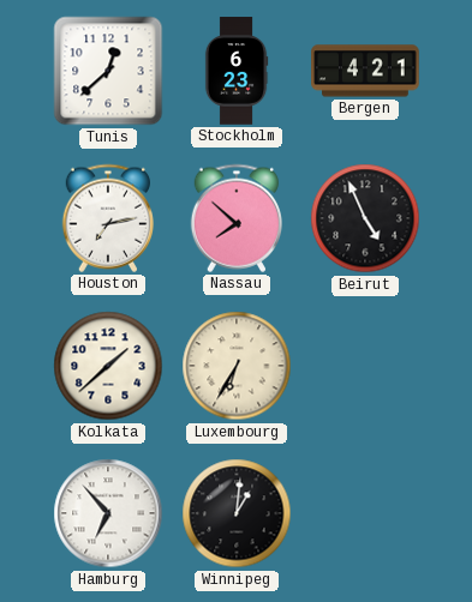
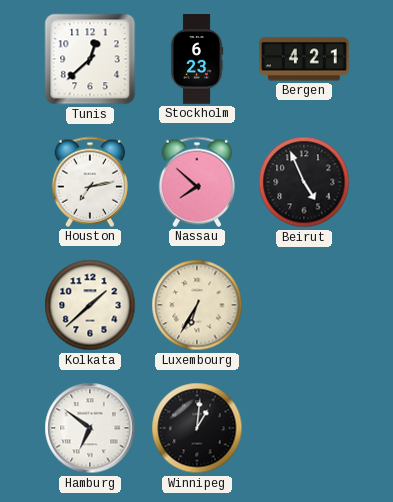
Hamburg: 6:53 -> 6:51 (90, 428)
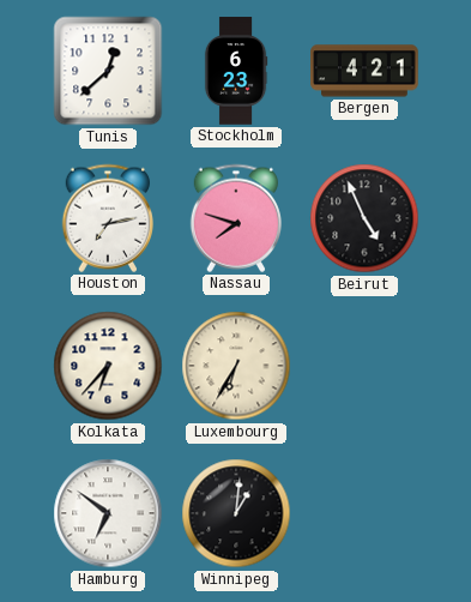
Nassau: 7:52 -> 7:48 (235, 218)
Kolkata: 1:38 -> 6:37 (108, 366)
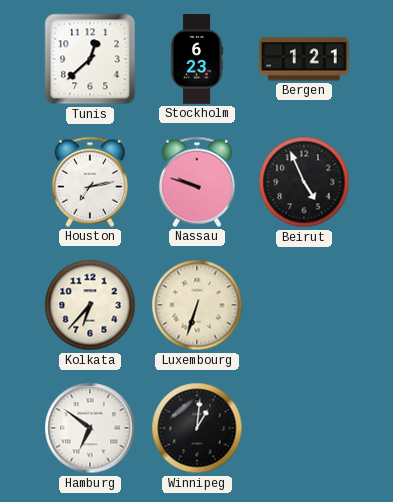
Bergen: 4:21 -> 1:21 (304, 59)
Nassau: 7:48 -> 9:48 (196, 182)
Luxembourg: 6:35 -> 6:33 (197, 305)
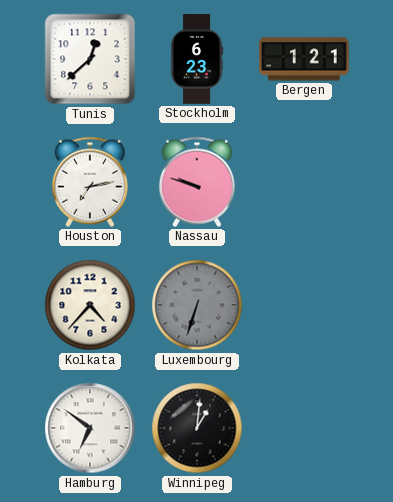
Beirut: 4:56 -> none (304, 182)
Kolkata: 6:37 -> 4:37 (90, 305)
Luxembourg dial: cream -> grey (197, 305)
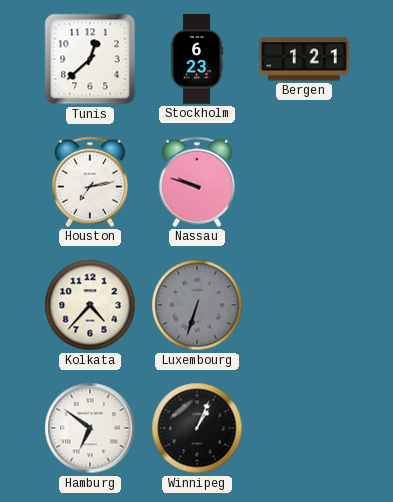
Winnipeg: 1:01 -> 1:04 (197, 428)
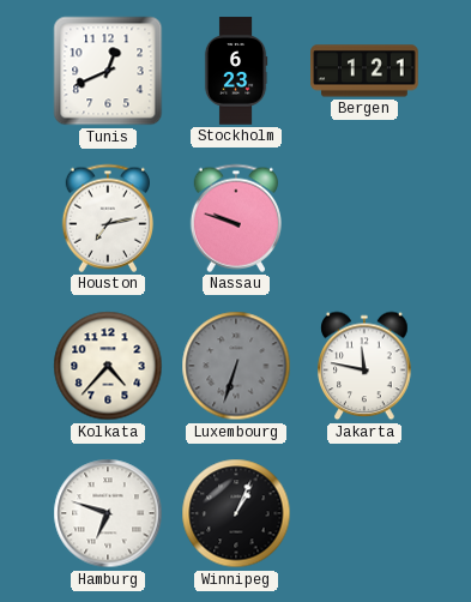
Tunis: 12:38 -> 12:41 (108, 71)
Jakarta: none -> 11:47 (364, 366)
Hamburg: 6:51 -> 6:48 (108, 513)
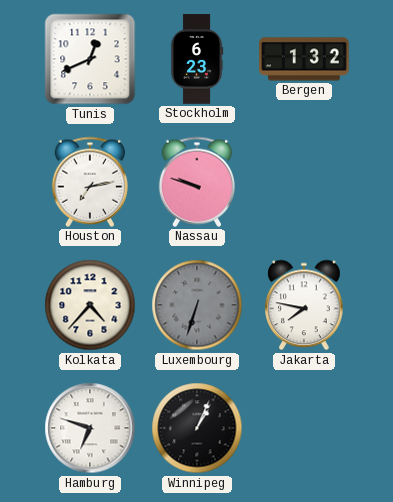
Bergen: 1:21 -> 1:32 (304, 59)
Jakarta: 11:47 -> 7:47 (304, 305)
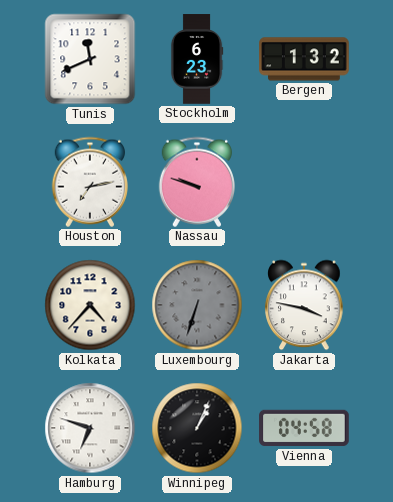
Tunis: 12:41 -> 11:41 (90, 59)
Jakarta: 7:47 -> 3:47 (304, 305)
Vienna: none -> 04:58 (304, 428)
